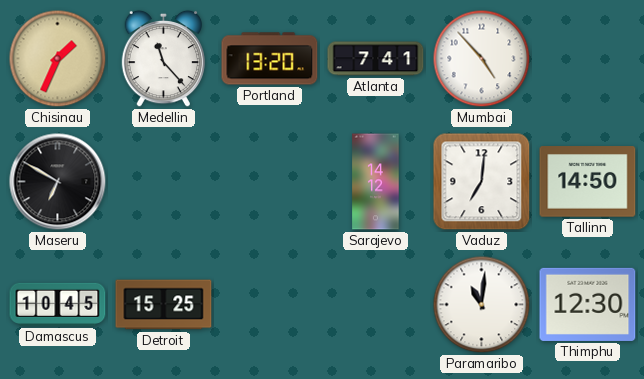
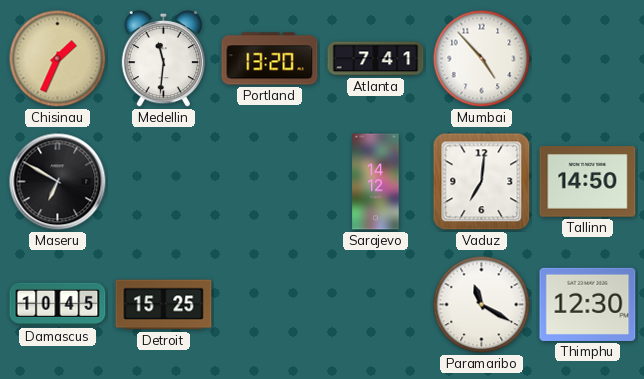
Medellin: 11:23 -> 11:31 (164, 59)
Paramaribo: 11:01 -> 11:20 (482, 305)
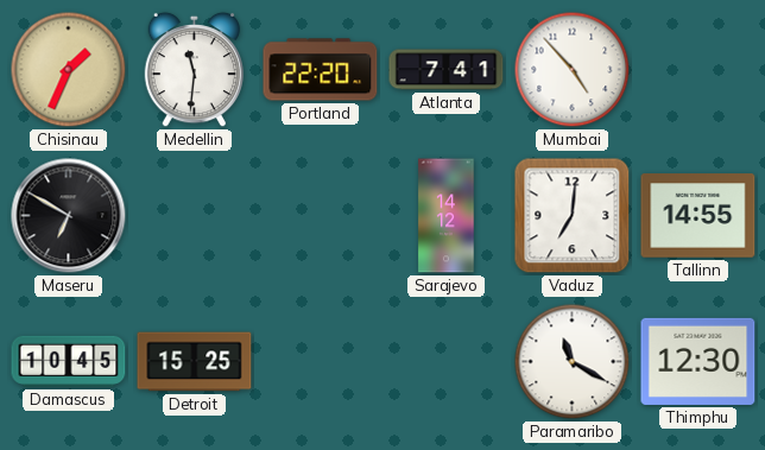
Portland: 13:20 -> 22:20 (321, 70)
Tallinn: 14:50 -> 14:55 (698, 216)
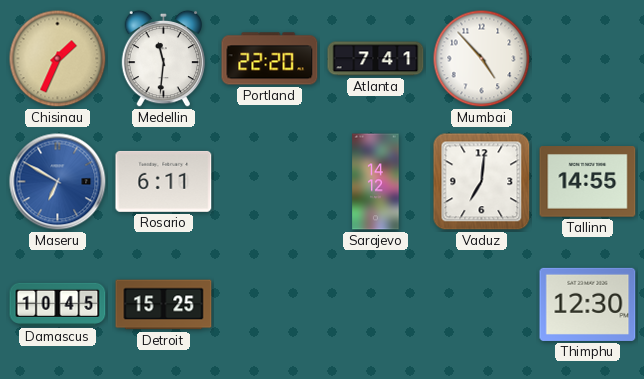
Maseru dial: black -> blue (58, 182)
Rosario: none -> 6:11 (164, 181)
Paramaribo: 11:20 -> none (573, 362)
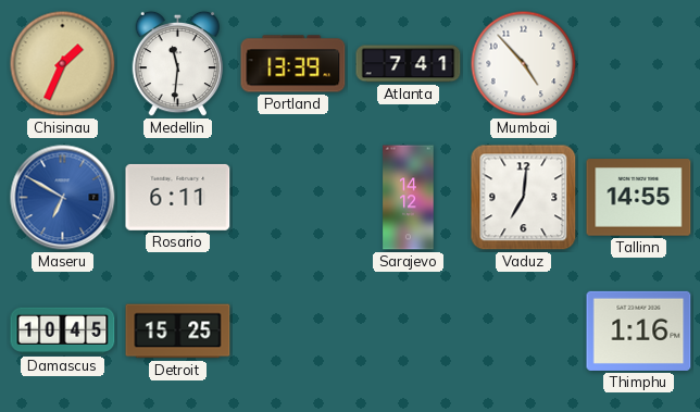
Portland: 22:20 -> 13:39 (293, 64)
Thimphu: 12:30 -> 1:16 (639, 330)
